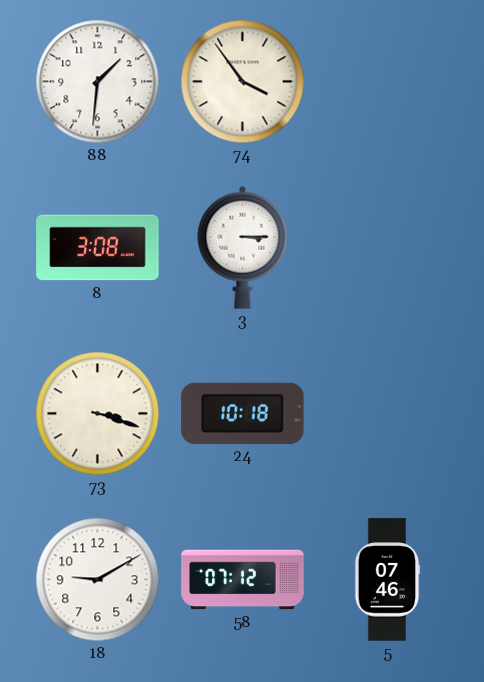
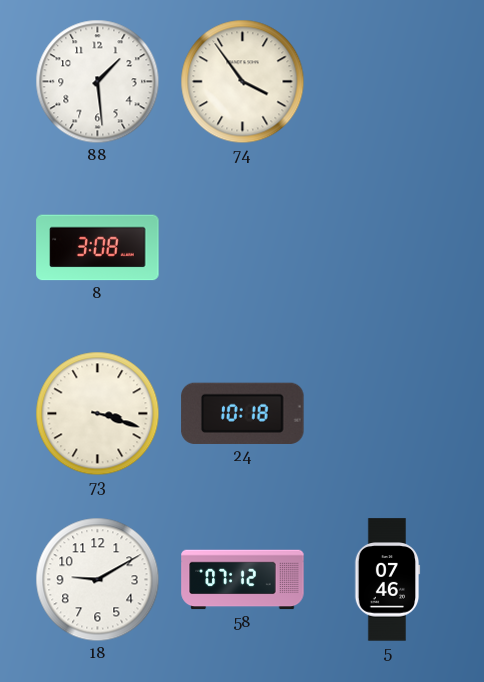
88: 1:31 -> 1:29 (98, 82)
3: 3:15 -> none (243, 247)
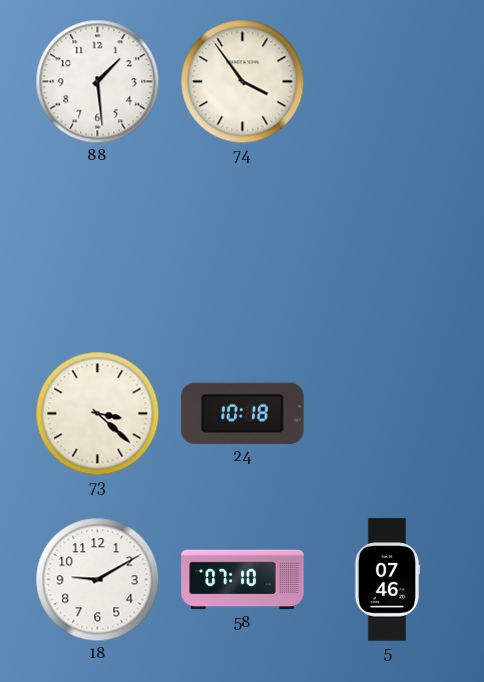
8: 3:08 -> none (98, 248)
73: 3:18 -> 3:22 (98, 414)
58: 07:12 -> 07:10 (243, 580)
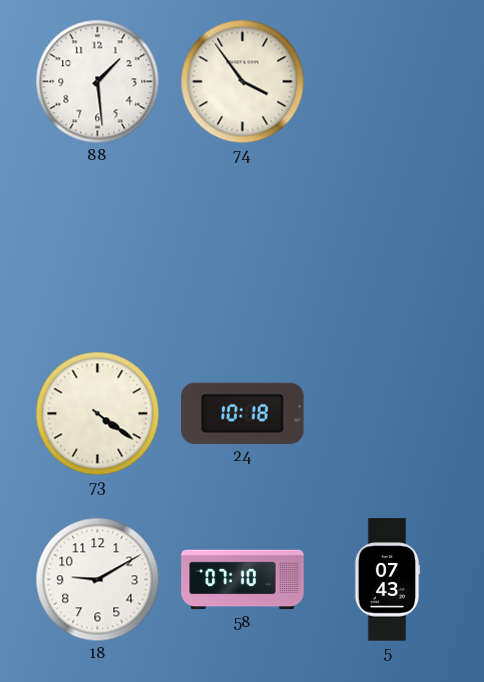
73: 3:22 -> 4:21 (98, 414)
5: 07:46 -> 07:43 (387, 580)
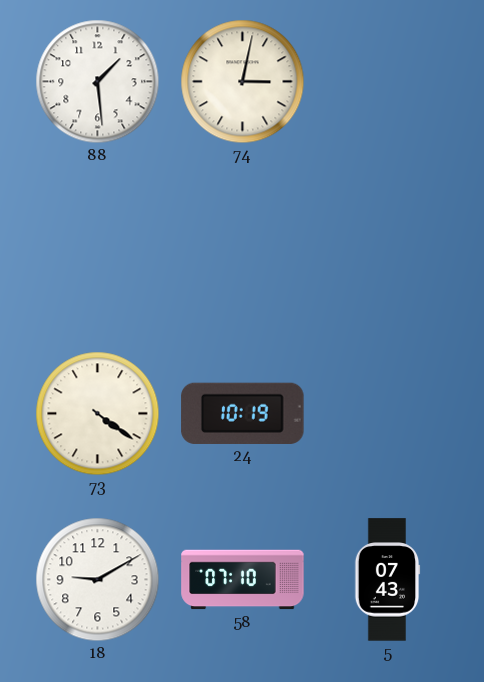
74: 3:54 -> 3:02 (243, 82)
24: 10:18 -> 10:19 (243, 413)
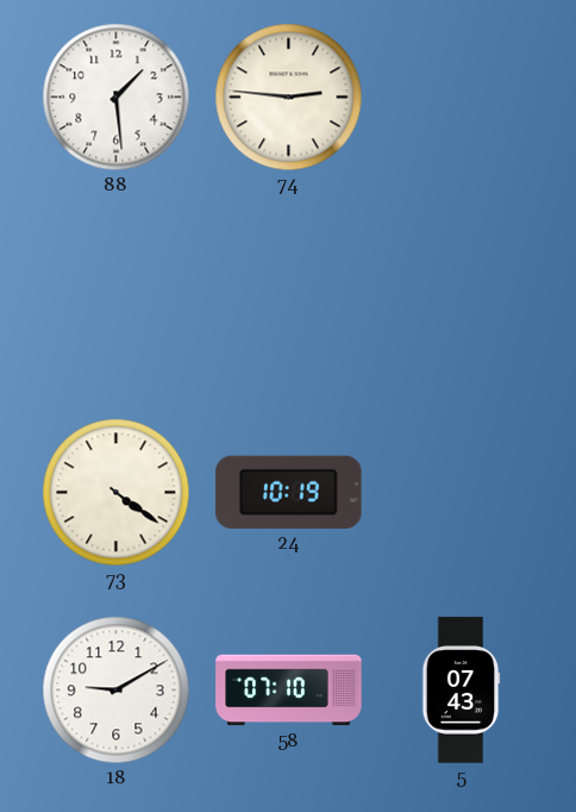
74: 3:02 -> 2:46 (289, 98)
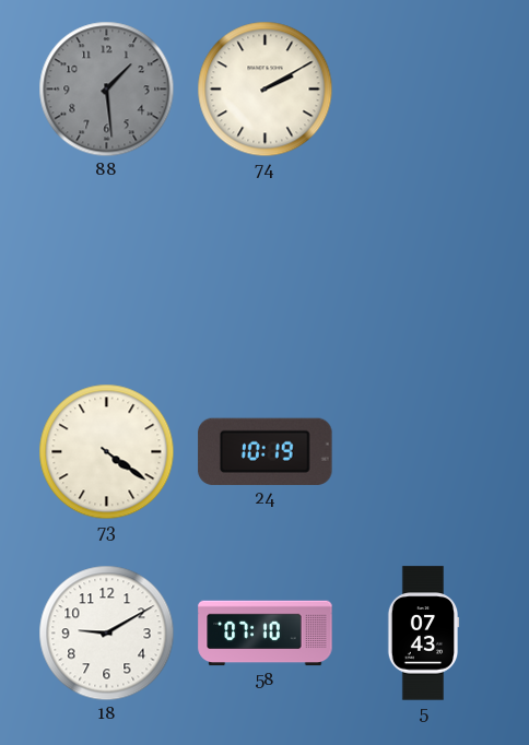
88 dial: white -> grey (107, 90)
74: 2:46 -> 2:10 (266, 90)
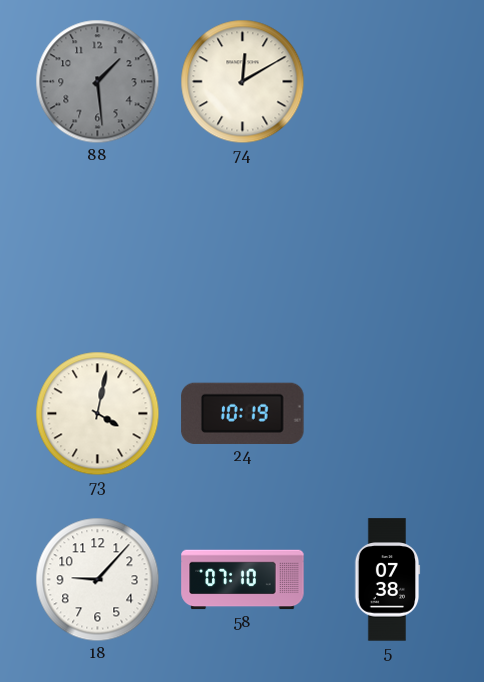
74: 2:10 -> 12:10 (243, 82)
73: 4:21 -> 4:02 (98, 414)
18: 9:10 -> 9:07 (98, 580)
5: 07:43 -> 07:38 (387, 580)
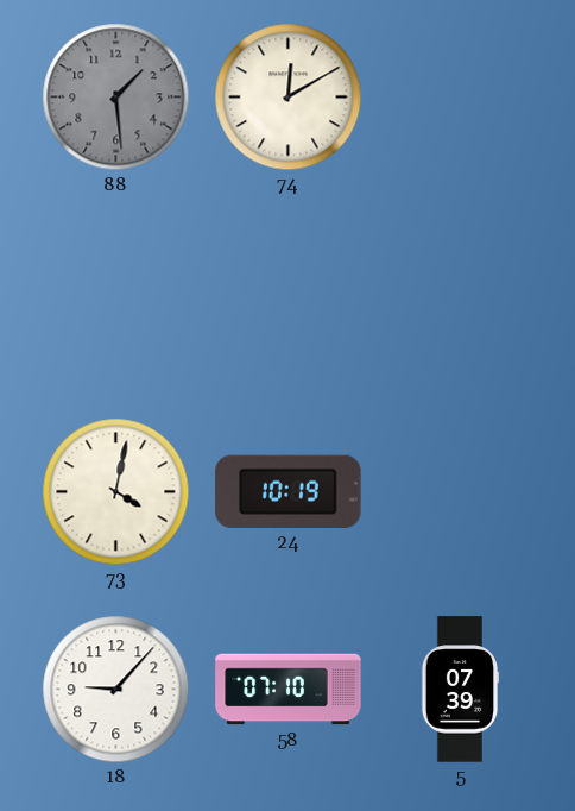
5: 07:38 -> 07:39 (460, 690)
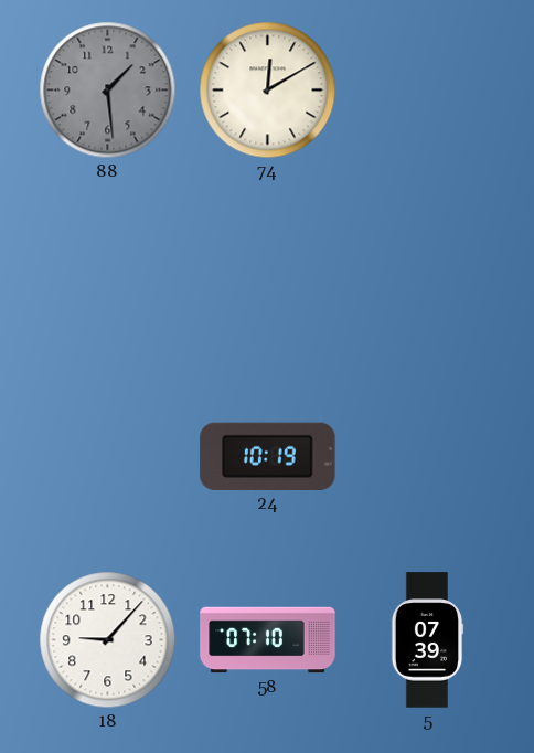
73: 4:02 -> none (116, 492)
